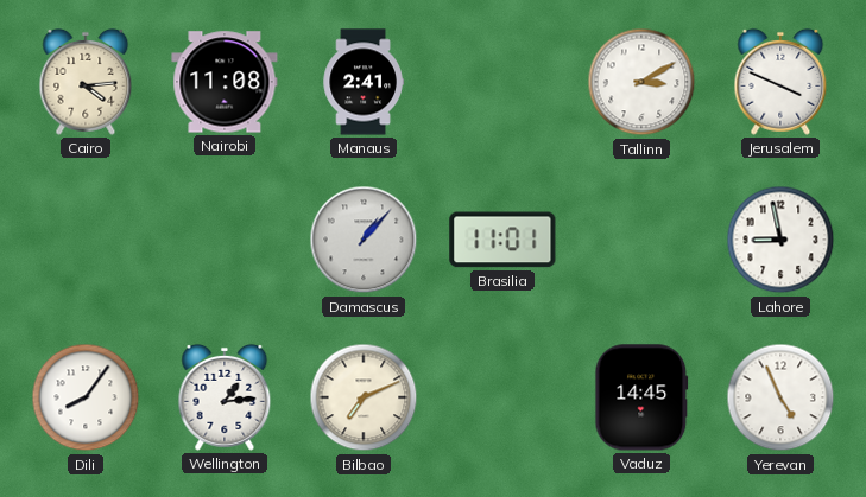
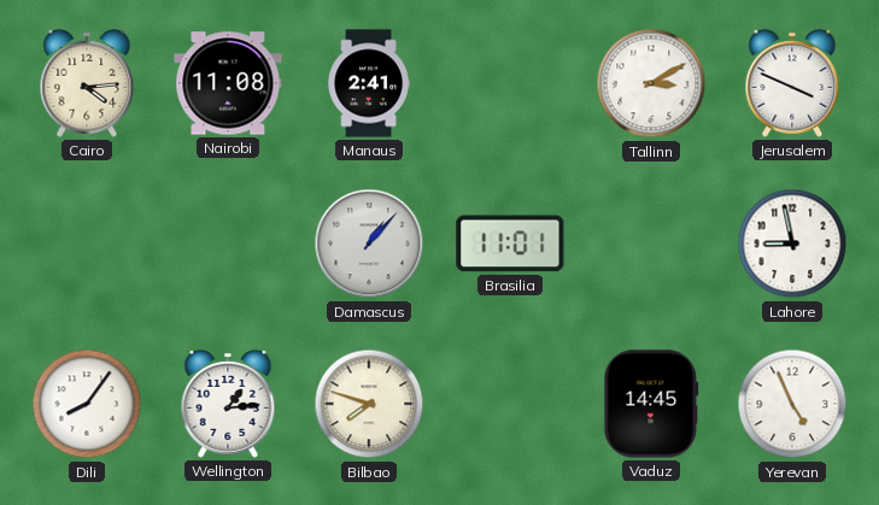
Bilbao: 7:11 -> 7:48 (369, 404)
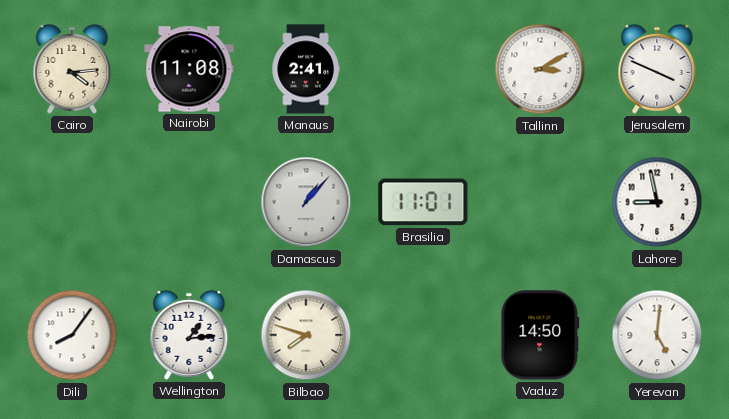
Vaduz: 14:45 -> 14:50 (540, 335)
Yerevan: 4:56 -> 5:01 (657, 335)
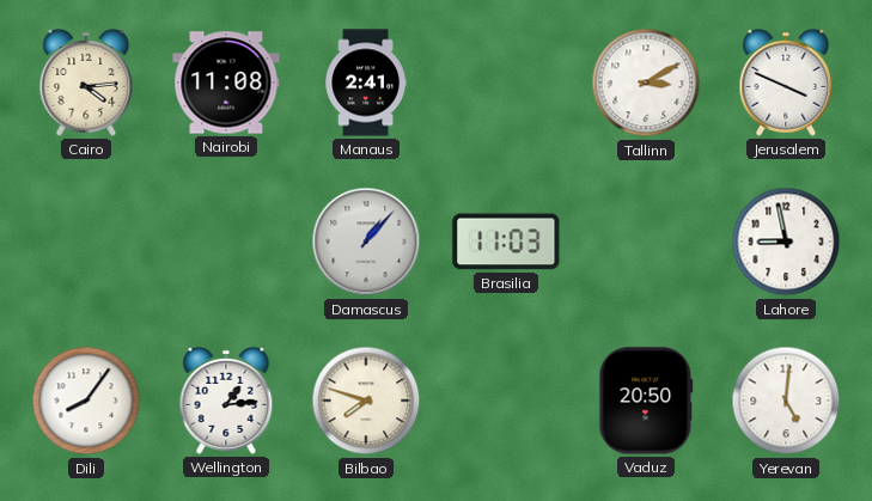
Brasilia: 11:01 -> 11:03 (506, 242)
Vaduz: 14:50 -> 20:50 (646, 401)
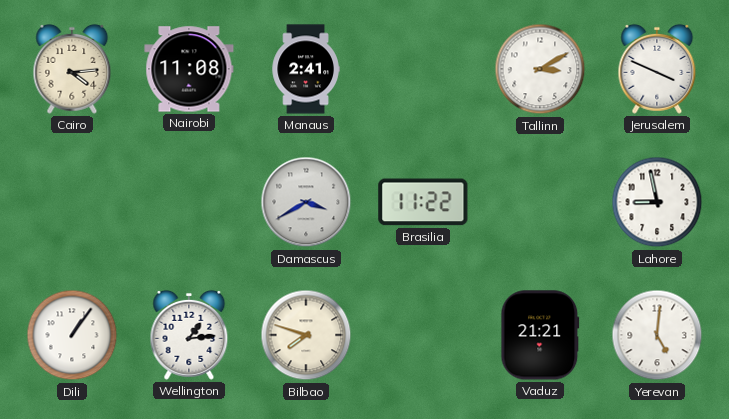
Damascus: 1:07 -> 3:40 (306, 202)
Brasilia: 11:03 -> 11:22 (423, 202)
Dili: 8:06 -> 1:06 (72, 335)
Vaduz: 20:50 -> 21:21 (540, 335)
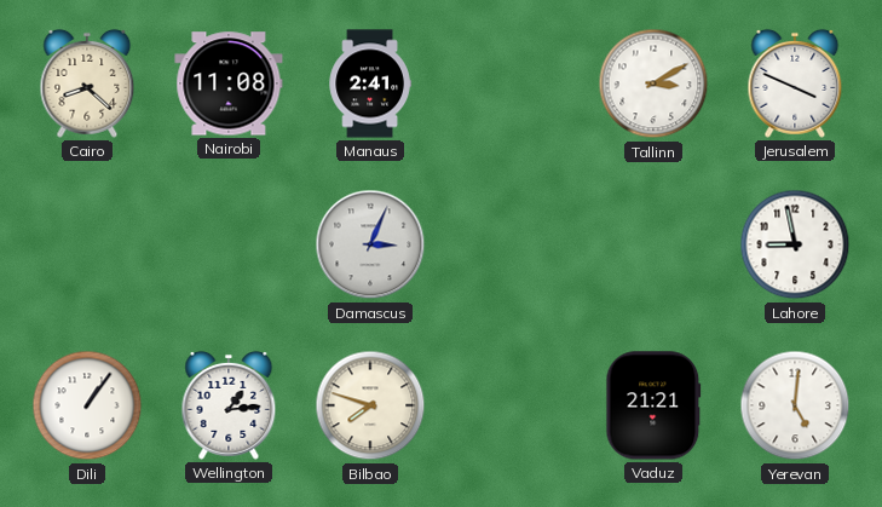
Cairo: 4:14 -> 8:22 (87, 83)
Damascus: 3:40 -> 3:04 (370, 244)
Brasilia: 11:22 -> none (423, 202)
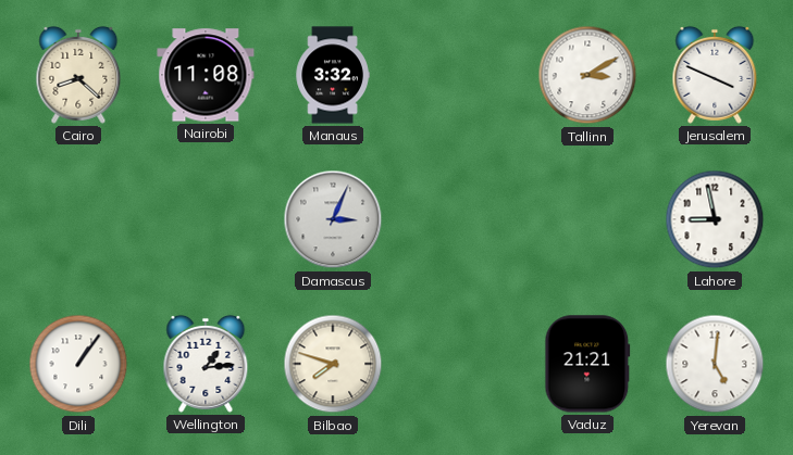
Manaus: 2:41 -> 3:32 (333, 75)
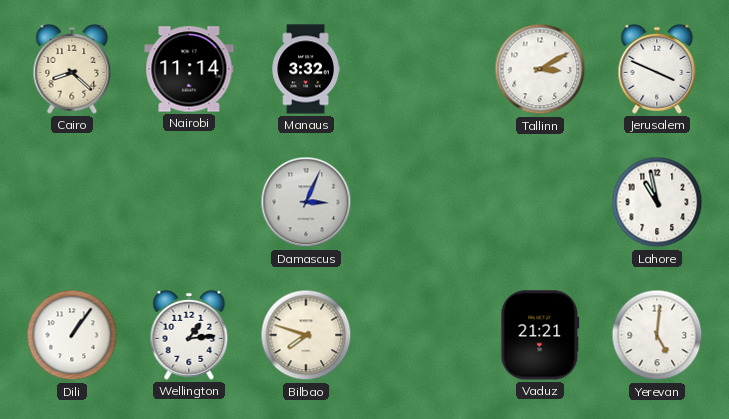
Nairobi: 11:08 -> 11:14 (189, 69)
Lahore: 8:58 -> 10:58 (657, 202)
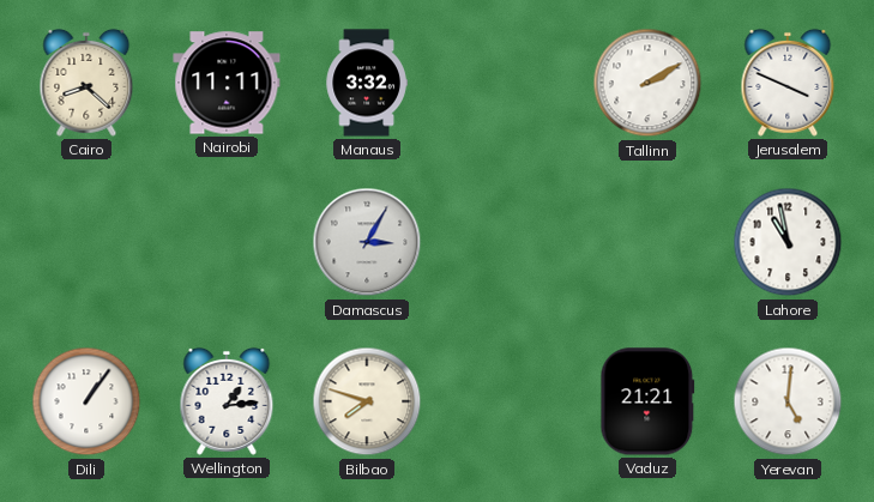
Nairobi: 11:14 -> 11:11 (227, 83)
Tallinn: 3:10 -> 2:10 (647, 83)
Damascus: 3:04 -> 3:05 (367, 242)
